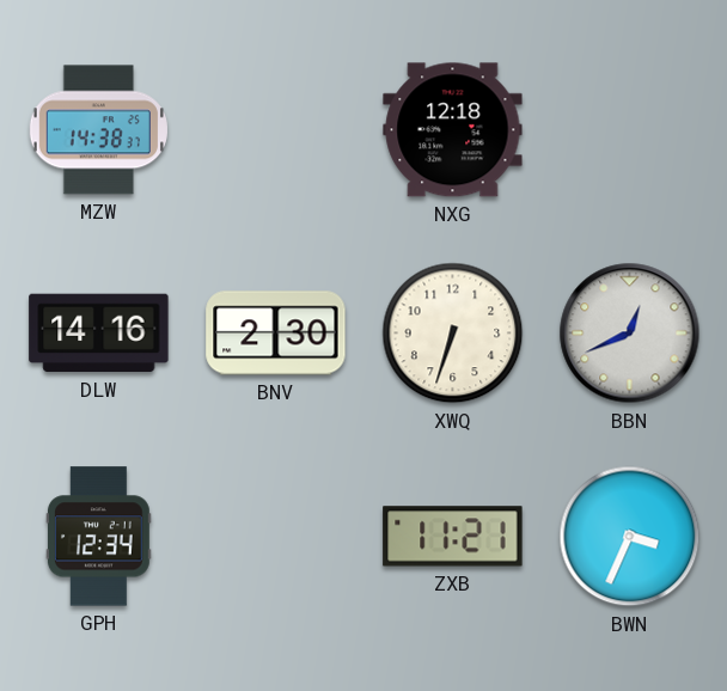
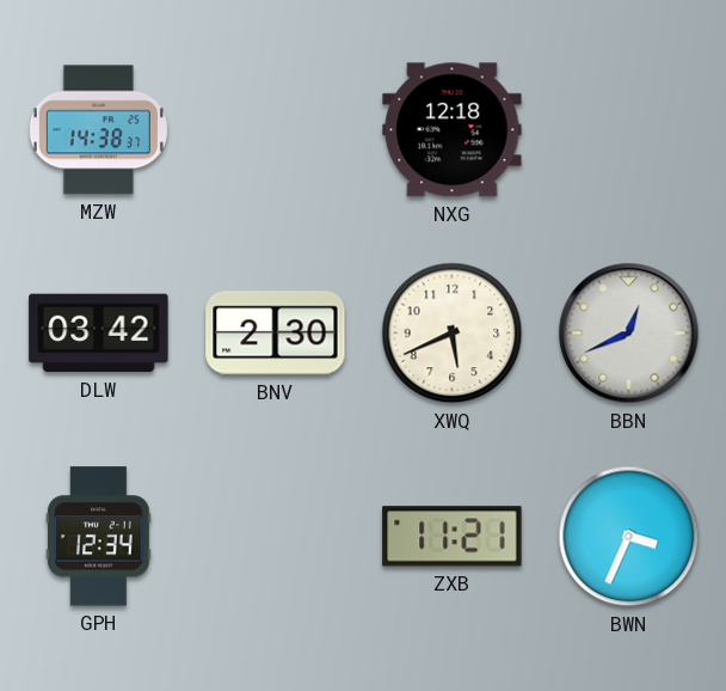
DLW: 14:16 -> 03:42 (99, 334)
XWQ: 6:33 -> 5:41 (453, 334)
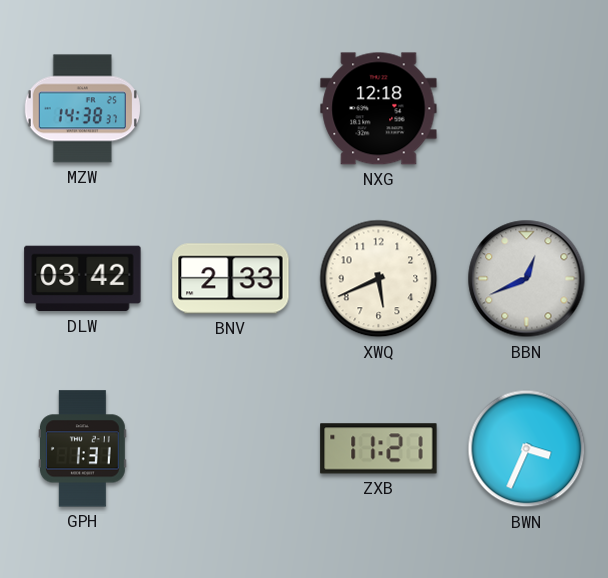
BNV: 2:30 -> 2:33 (231, 279)
GPH: 12:34 -> 1:31 (83, 449)
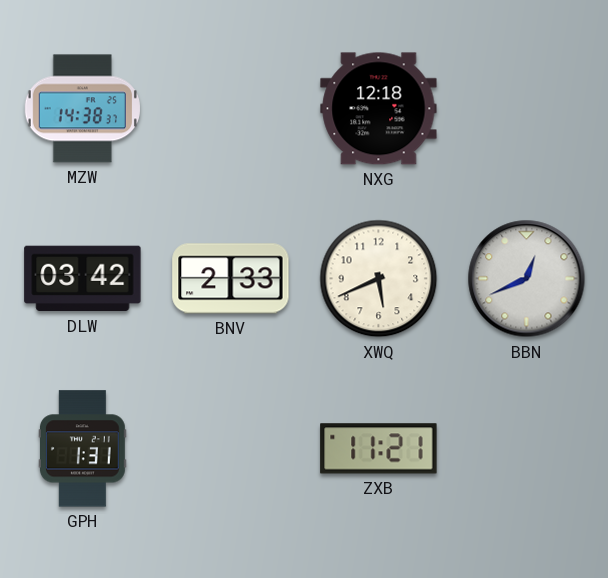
BWN: 3:34 -> none (527, 449)
